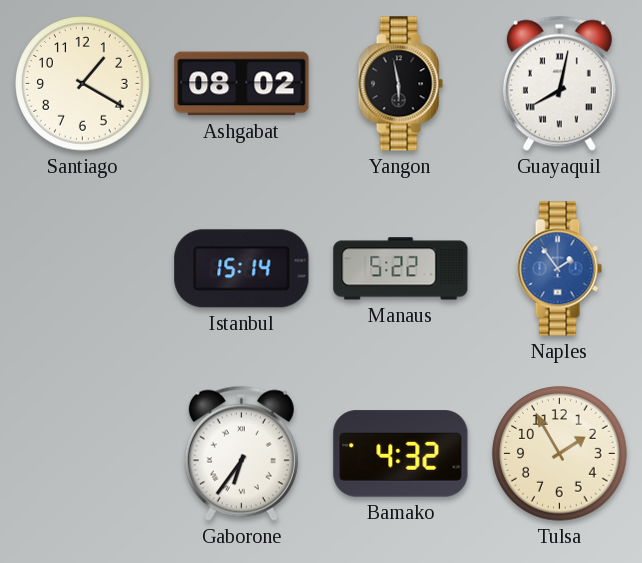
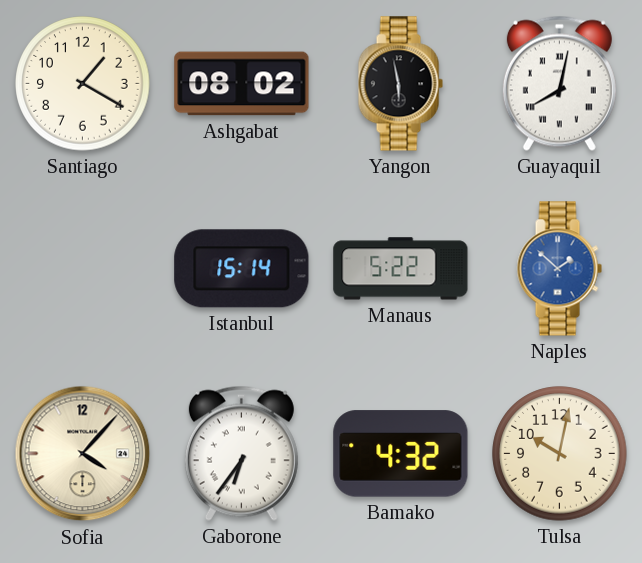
Naples: 1:54 -> 1:52 (559, 269)
Sofia: none -> 4:07 (83, 454)
Tulsa: 1:55 -> 10:02 (560, 454)
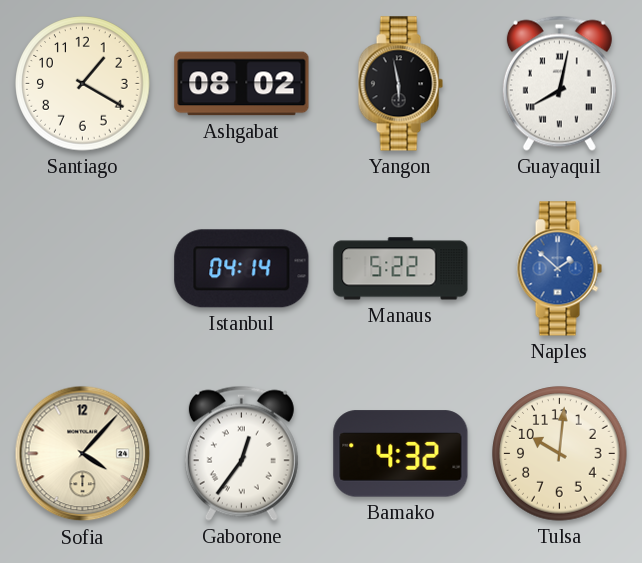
Istanbul: 15:14 -> 04:14 (242, 269)
Gaborone: 6:36 -> 12:36 (241, 453)
Tulsa: 10:02 -> 10:01 (560, 454)
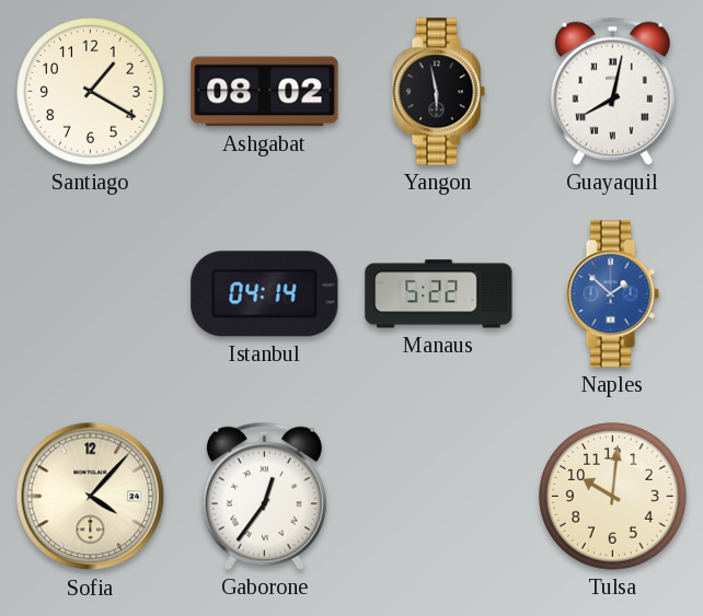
Bamako: 4:32 -> none (401, 454)
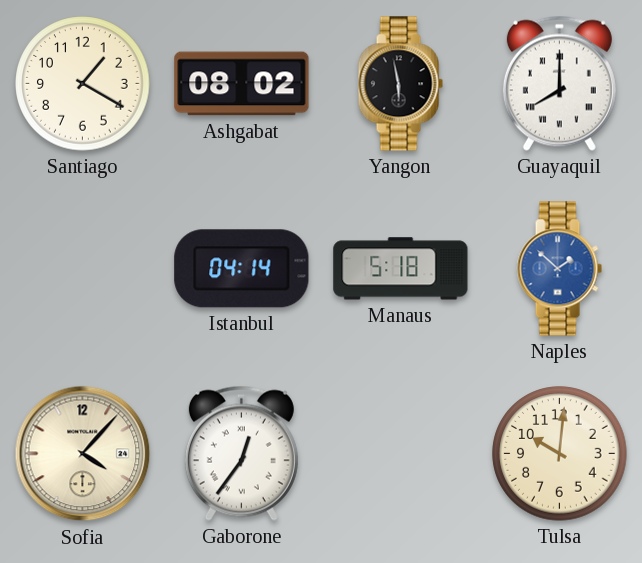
Guayaquil: 8:02 -> 8:00 (559, 83)
Manaus: 5:22 -> 5:18 (401, 269)
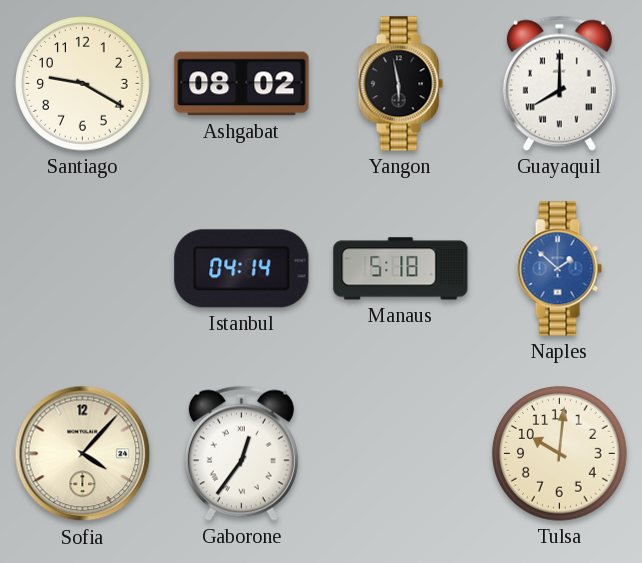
Santiago: 1:20 -> 9:20 (83, 84)
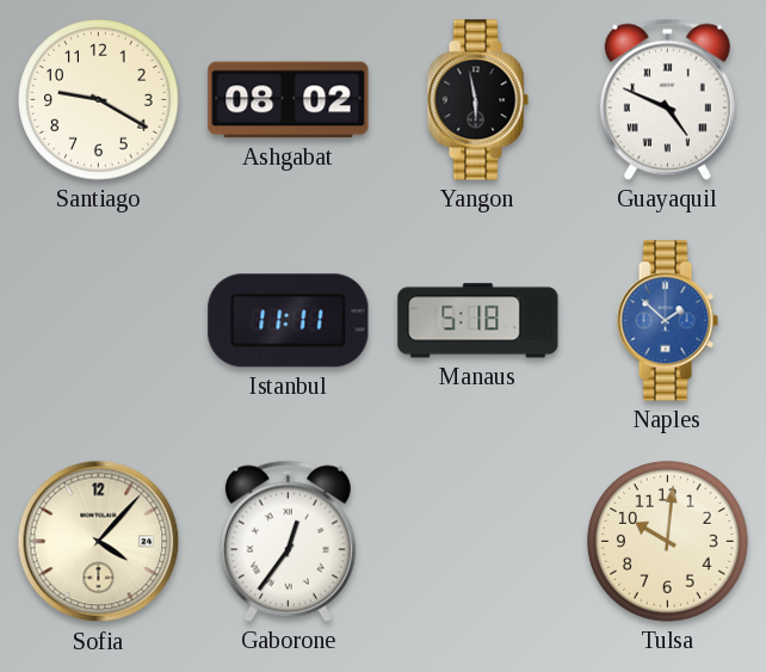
Guayaquil: 8:00 -> 4:49 (667, 99)
Istanbul: 04:14 -> 11:11 (289, 321)
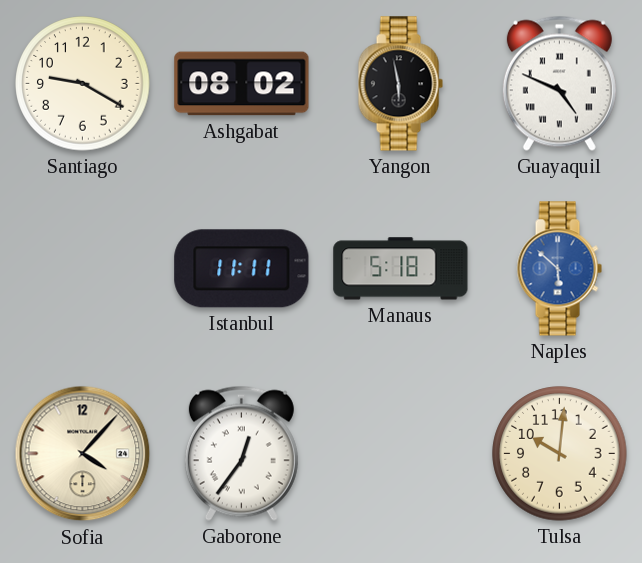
Naples: 1:52 -> 5:52 (559, 269)
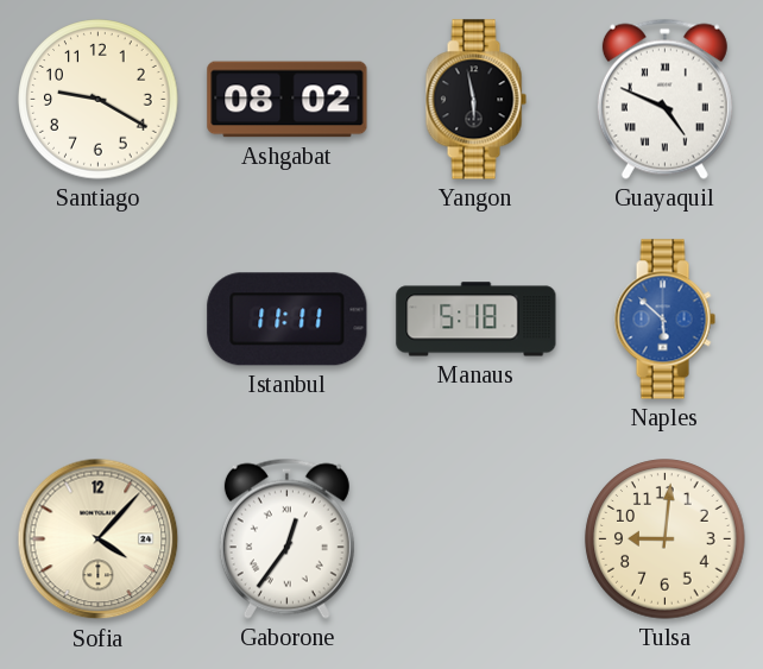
Tulsa: 10:01 -> 9:01 (666, 539)
